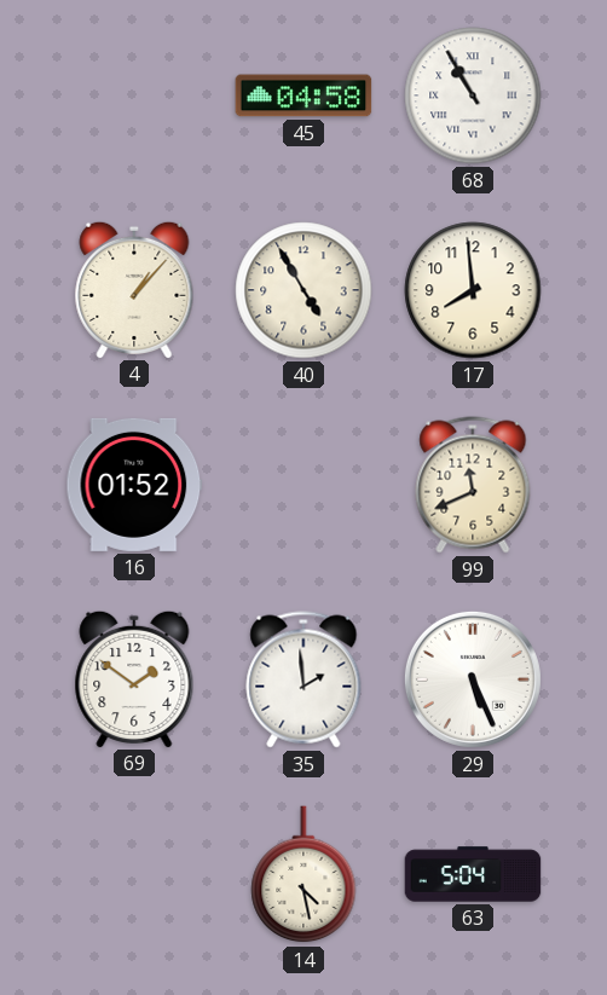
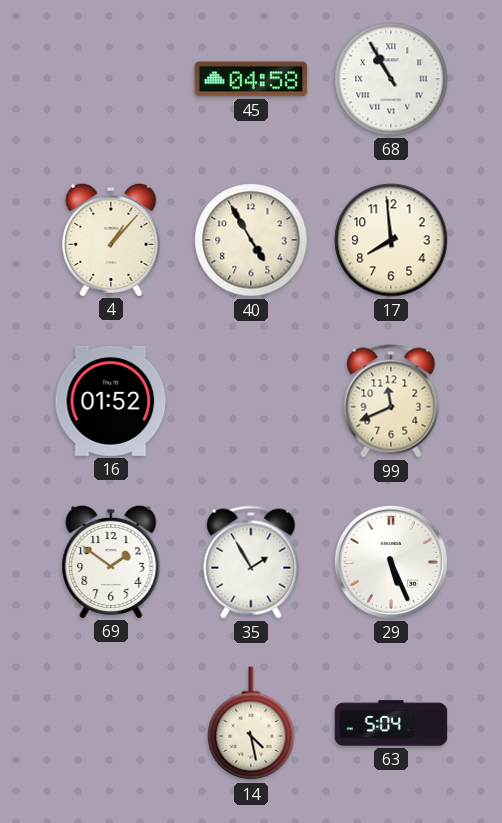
35: 1:59 -> 1:55 (251, 562)
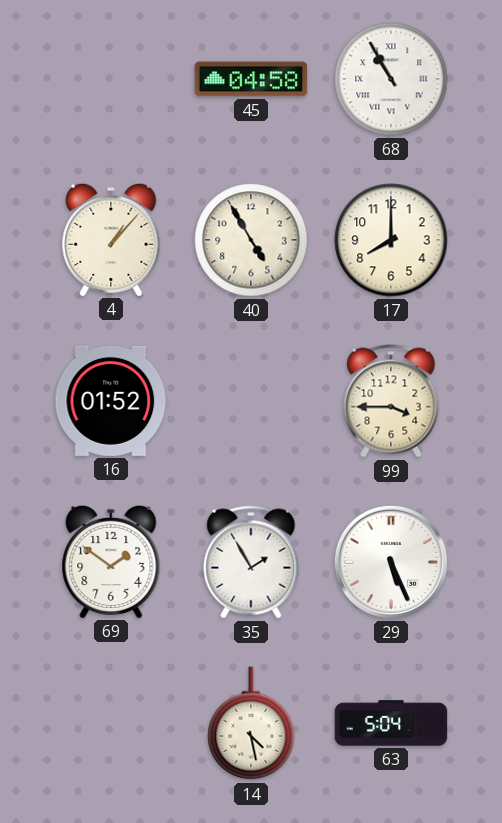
17: 7:59 -> 8:00 (391, 240)
99: 11:41 -> 3:45 (391, 401)
